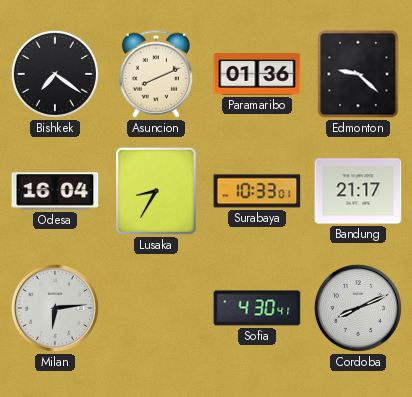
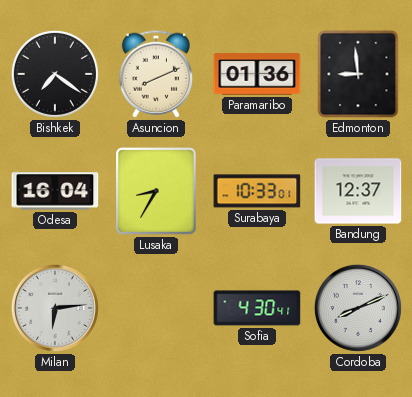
Edmonton: 9:22 -> 8:59 (358, 74)
Bandung: 21:17 -> 12:37 (358, 191)
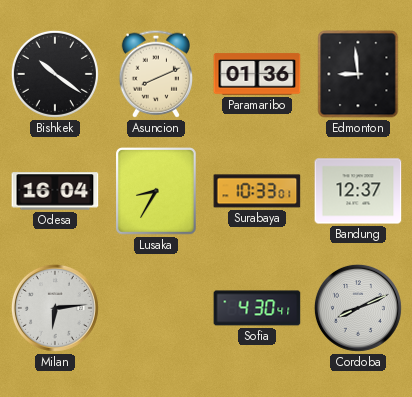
Bishkek: 7:21 -> 10:21 (55, 74)
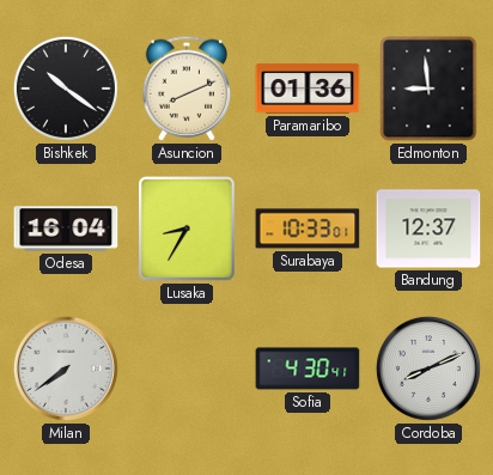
Milan: 6:14 -> 7:39 (66, 369)
